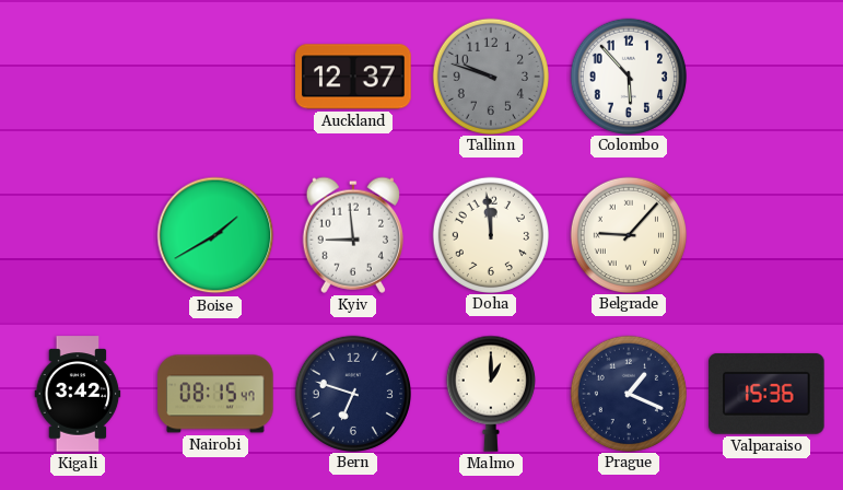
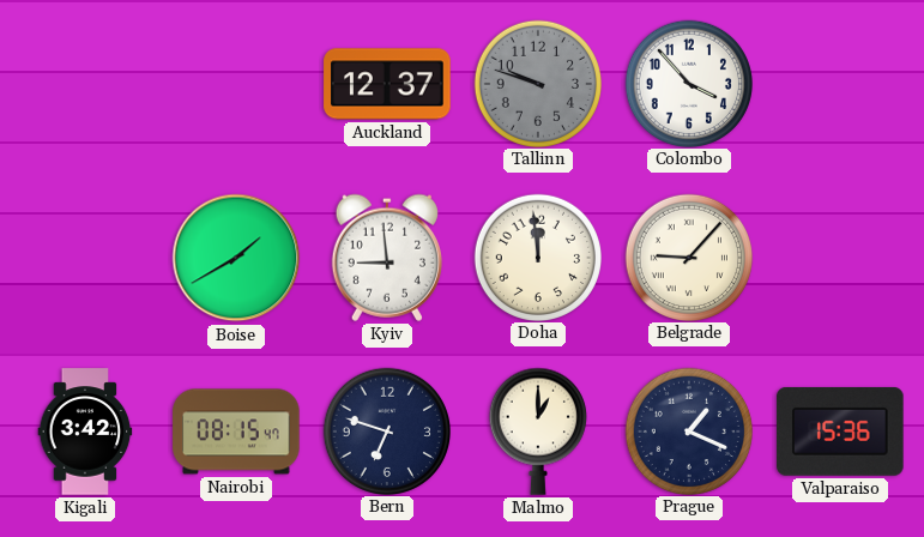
Colombo: 5:53 -> 3:53 (688, 83)
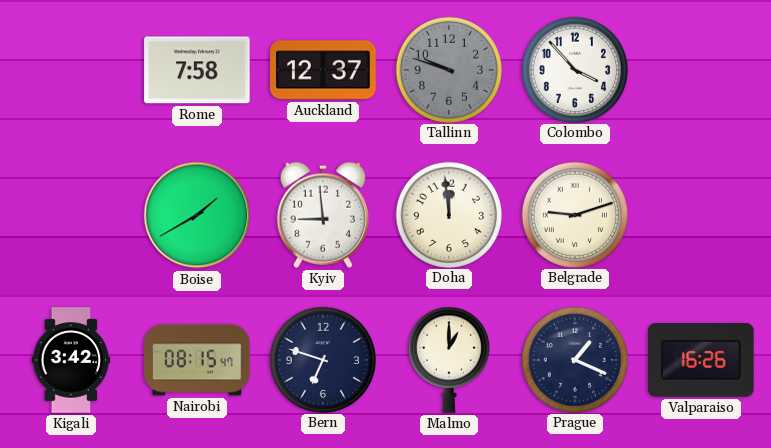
Rome: none -> 7:58 (197, 70)
Belgrade: 9:07 -> 9:12 (574, 214)
Valparaiso: 15:36 -> 16:26 (701, 360)
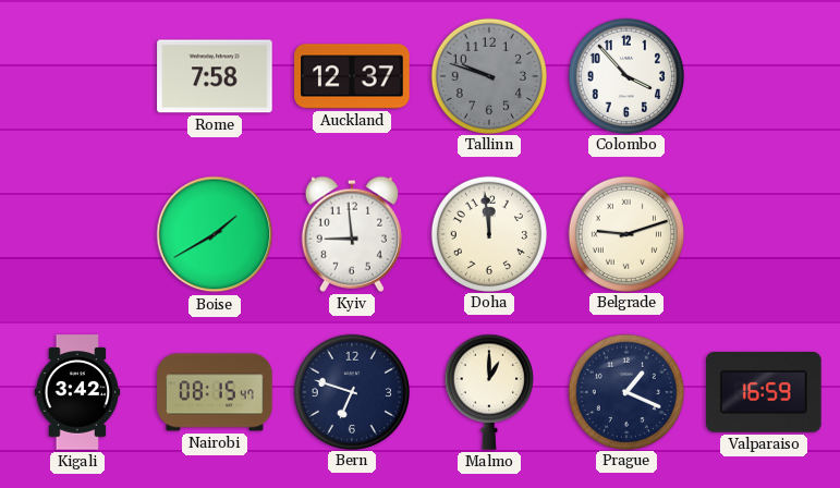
Valparaiso: 16:26 -> 16:59 (764, 392)
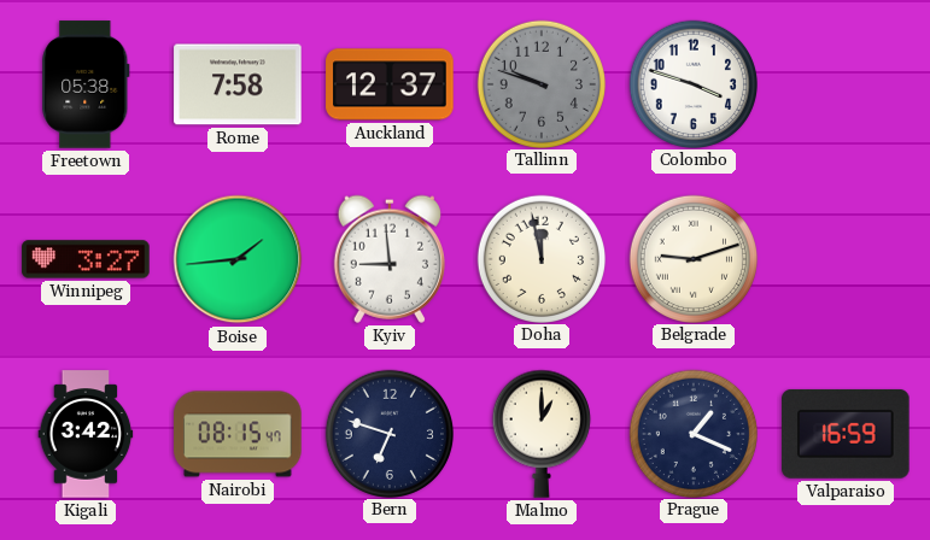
Freetown: none -> 05:38 (86, 84)
Colombo: 3:53 -> 3:48 (692, 83)
Winnipeg: none -> 3:27 (86, 259)
Boise: 1:40 -> 1:44 (238, 259)
Doha: 11:59 -> 11:58 (540, 258)
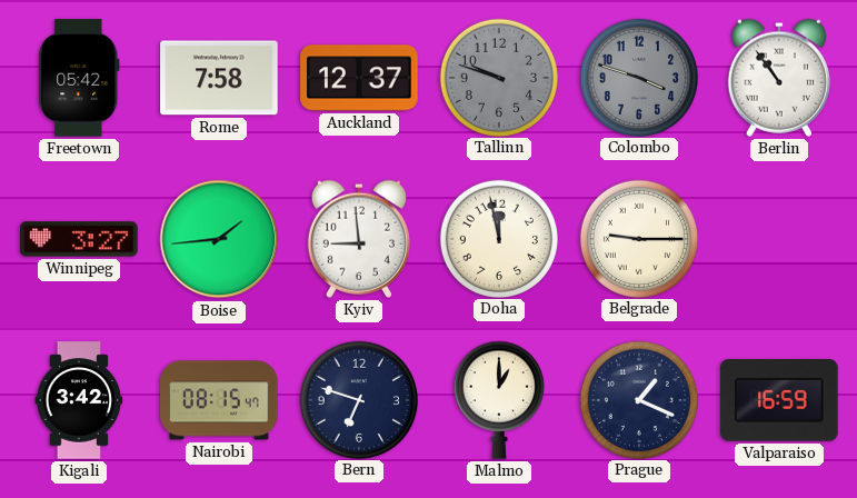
Freetown: 05:38 -> 05:42 (79, 78)
Colombo dial: white -> grey (638, 77)
Berlin: none -> 10:54 (779, 78)
Belgrade: 9:12 -> 9:15 (638, 238)
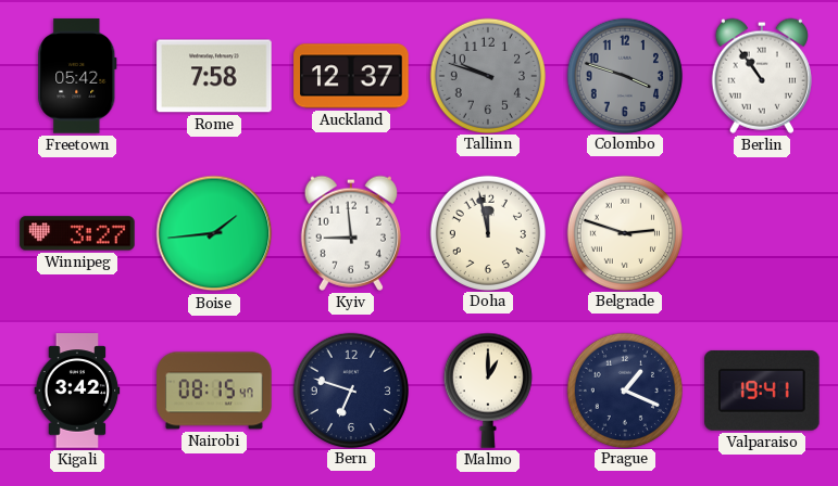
Belgrade: 9:15 -> 2:48 (624, 232)
Valparaiso: 16:59 -> 19:41 (762, 391)
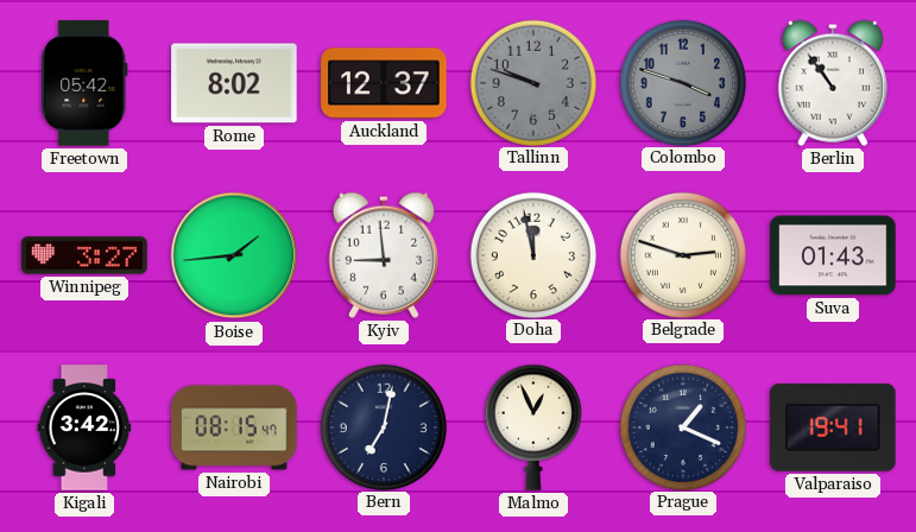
Rome: 7:58 -> 8:02 (234, 83)
Suva: none -> 01:43 (833, 255)
Bern: 6:48 -> 7:02 (383, 426)
Malmo: 1:00 -> 12:56 (533, 427)
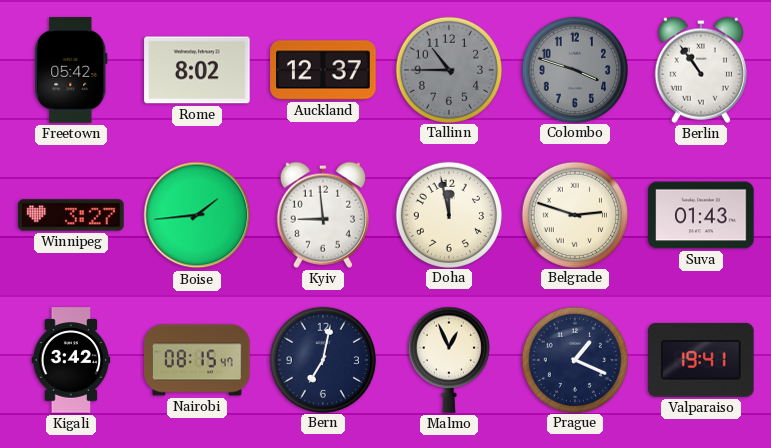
Tallinn: 9:48 -> 10:45 (448, 69)
